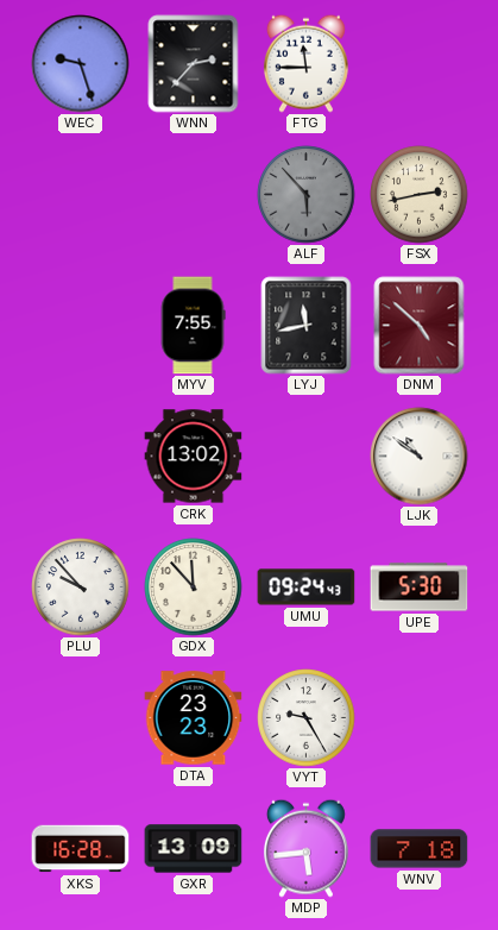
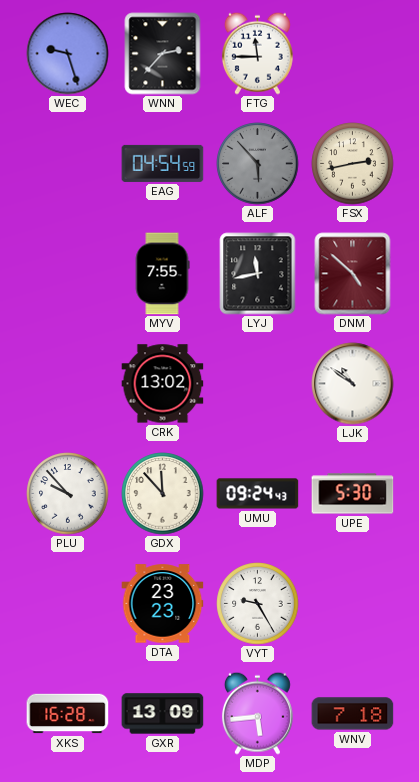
EAG: none -> 04:54 (163, 163)
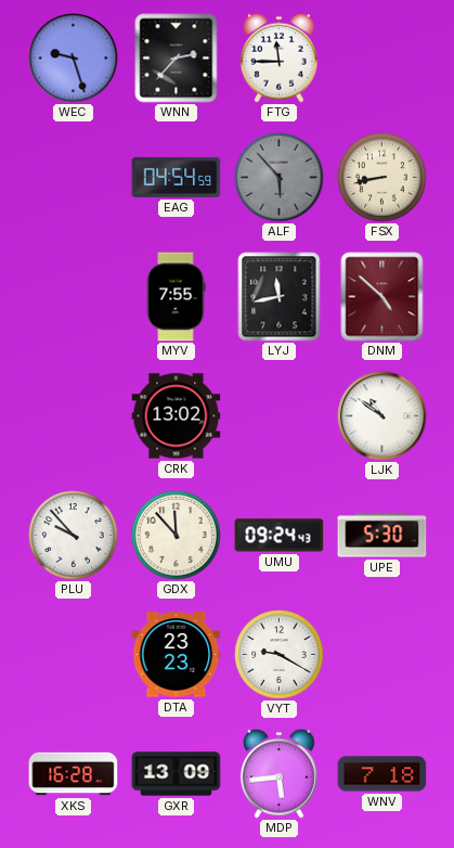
FSX: 2:43 -> 8:43 (382, 178)
VYT: 9:25 -> 9:20 (280, 655)
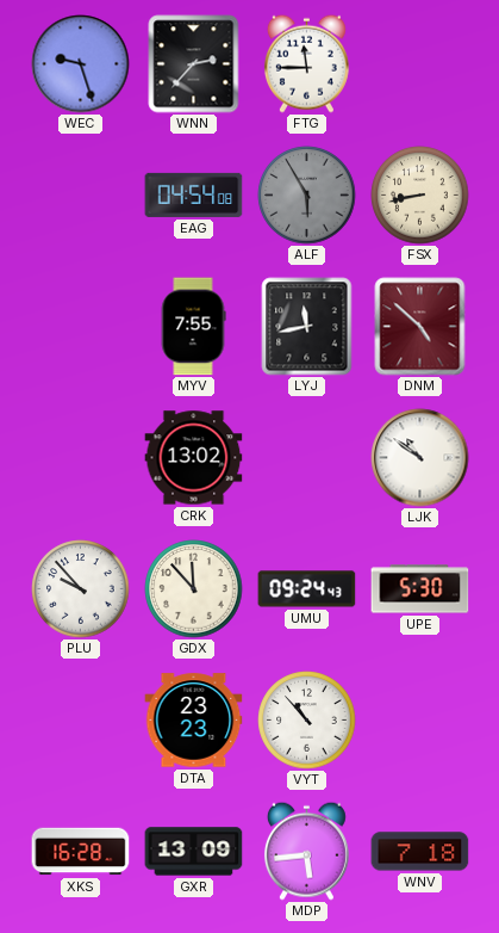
EAG: 04:54:59 -> 04:54:08 (194, 194)
ALF: 5:53 -> 5:55 (307, 196)
VYT: 9:20 -> 10:53 (307, 721)
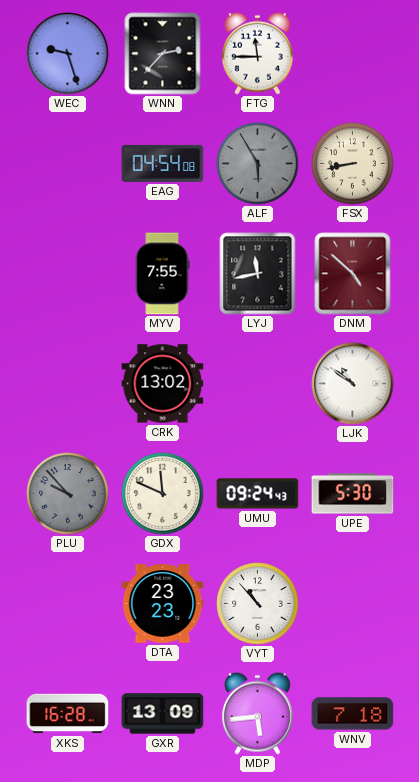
PLU dial: white -> grey (68, 494)
GDX: 11:53 -> 11:49 (163, 494)
